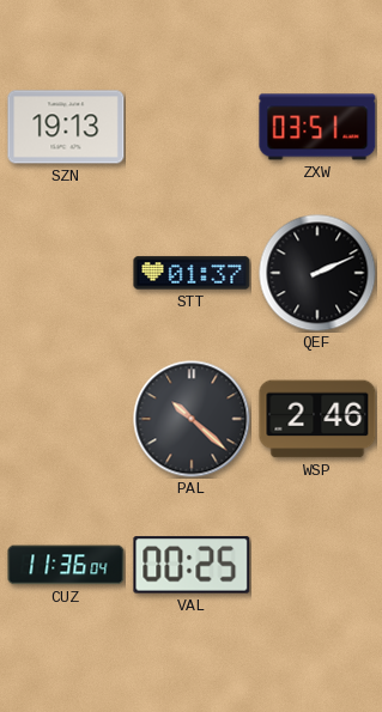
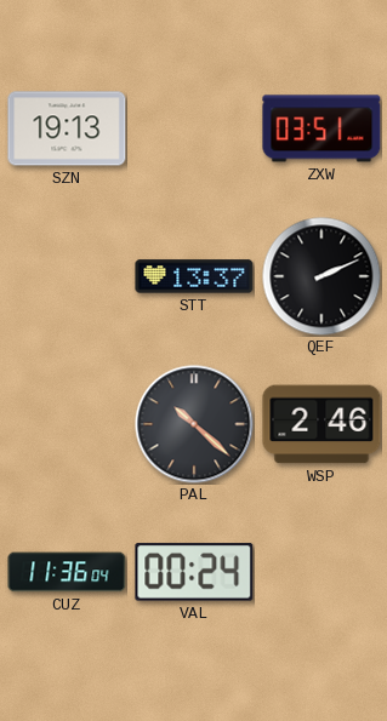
STT: 01:37 -> 13:37 (194, 276)
VAL: 00:25 -> 00:24 (194, 572)
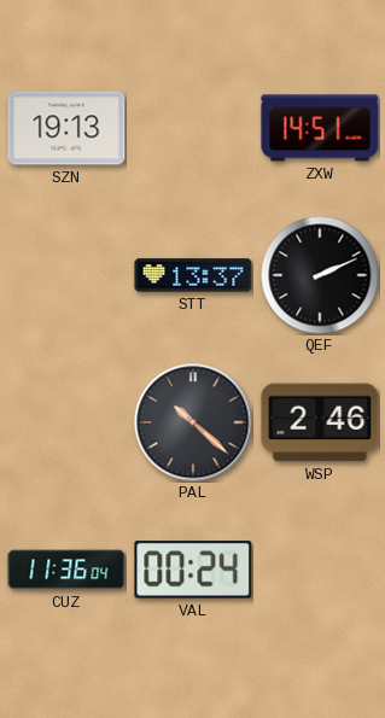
ZXW: 03:51 -> 14:51 (320, 128)
